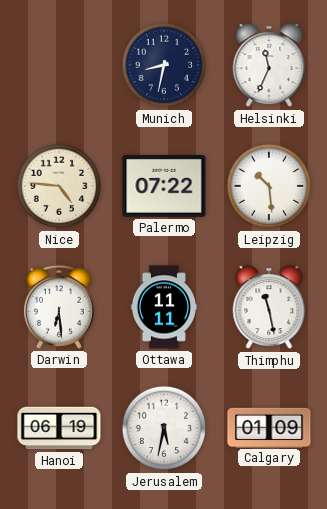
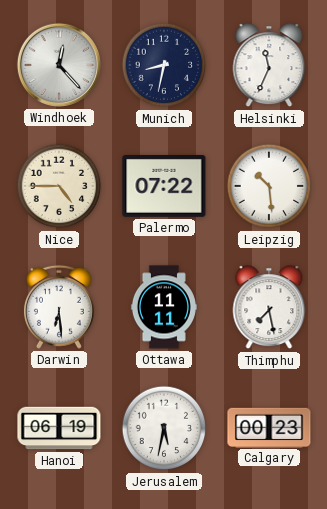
Windhoek: none -> 12:23 (59, 65)
Nice: 4:46 -> 4:45 (59, 186)
Thimphu: 11:28 -> 7:28 (269, 308)
Calgary: 01:09 -> 00:23 (269, 427)
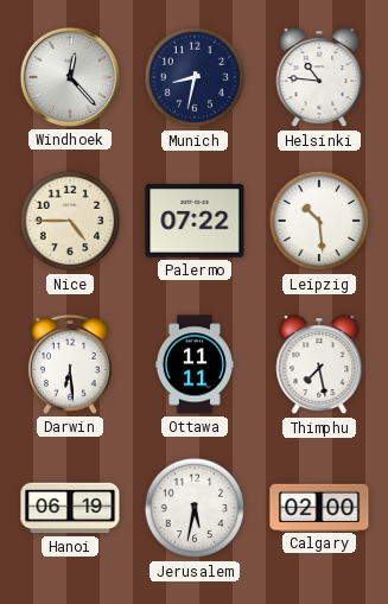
Helsinki: 11:34 -> 10:46 (319, 78)
Calgary: 00:23 -> 02:00 (319, 507)
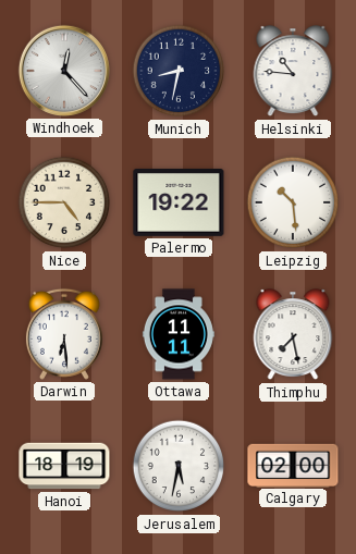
Palermo: 07:22 -> 19:22 (179, 204)
Hanoi: 06:19 -> 18:19 (64, 466)
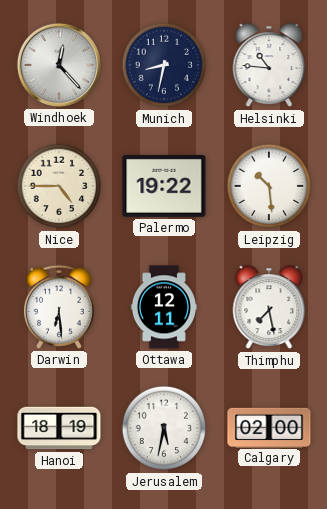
Ottawa: 11:11 -> 12:11 (164, 307)
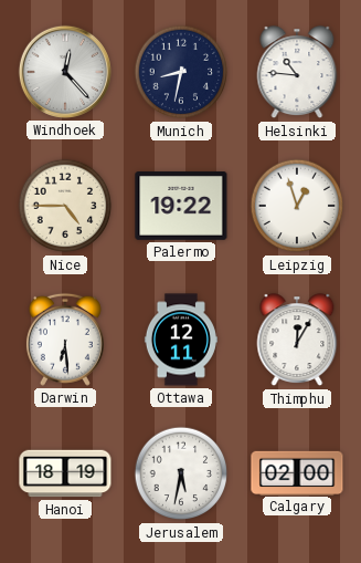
Leipzig: 10:29 -> 12:57 (297, 206)
Thimphu: 7:28 -> 12:05 (297, 341)
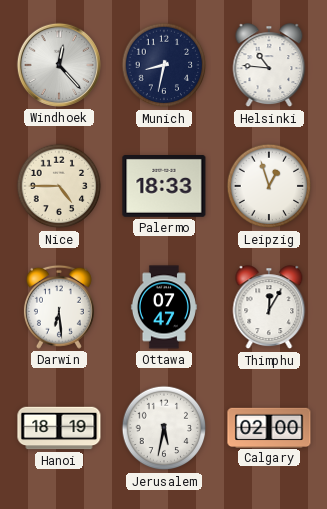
Palermo: 19:22 -> 18:33 (164, 187)
Ottawa: 12:11 -> 07:47 (164, 307)
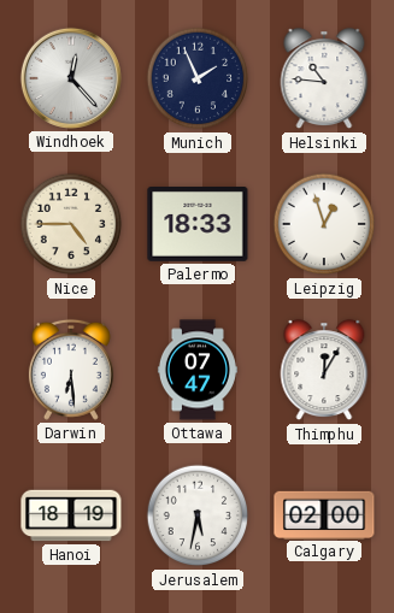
Munich: 8:32 -> 1:56 (198, 78)
